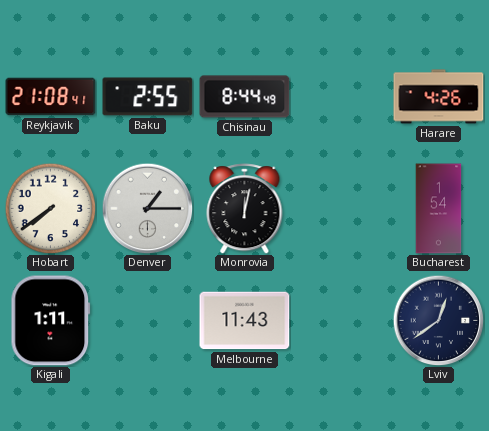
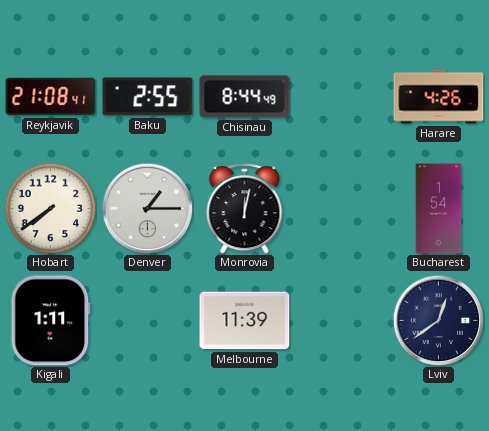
Melbourne: 11:43 -> 11:39 (245, 321)
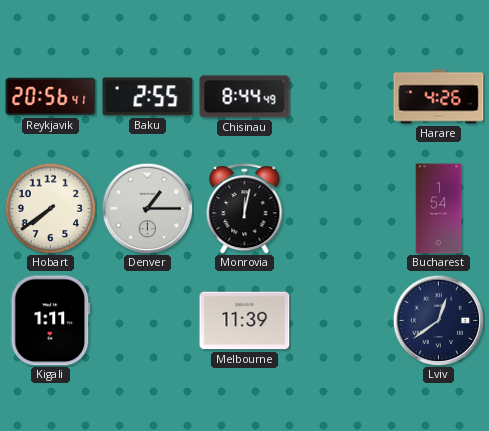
Reykjavik: 21:08 -> 20:56 (51, 97)
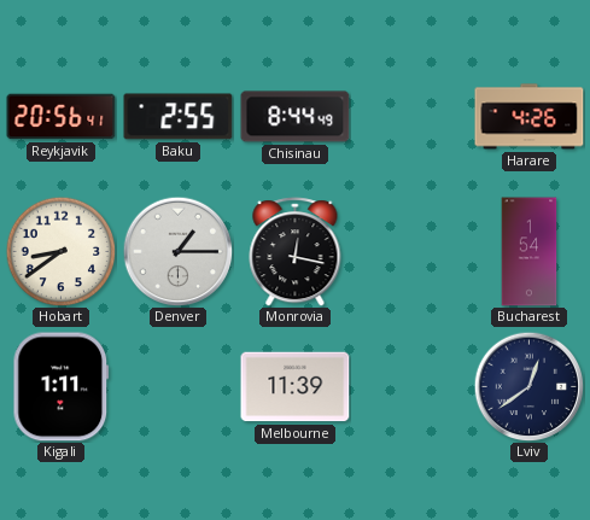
Hobart: 7:39 -> 8:39 (60, 251)
Monrovia: 12:02 -> 12:17 (296, 252)
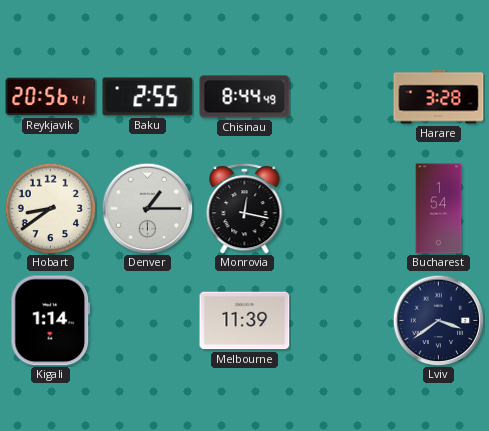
Harare: 4:26 -> 3:28 (439, 97)
Kigali: 1:11 -> 1:14 (51, 321)
Lviv: 12:39 -> 3:39 (438, 320)
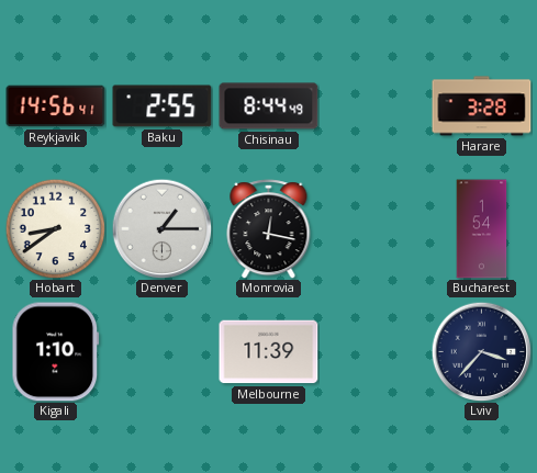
Reykjavik: 20:56 -> 14:56 (56, 106)
Kigali: 1:14 -> 1:10 (56, 352)
Lviv: 3:39 -> 3:37 (481, 351)
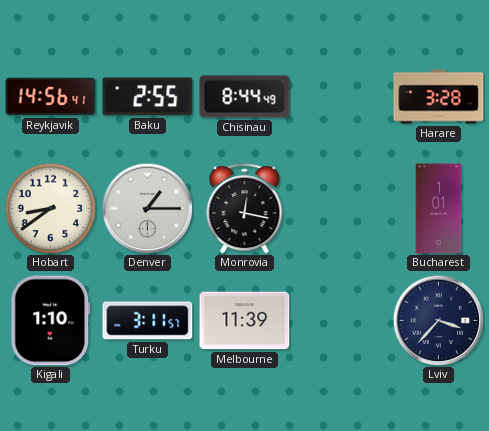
Bucharest: 1:54 -> 1:01 (439, 209)
Turku: none -> 3:11 (148, 321)
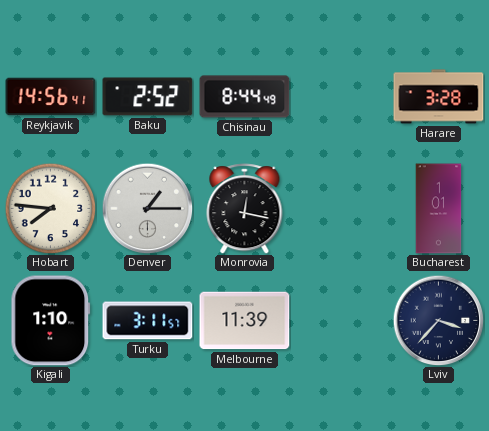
Baku: 2:55 -> 2:52 (148, 97)
Hobart: 8:39 -> 7:46 (50, 208)
